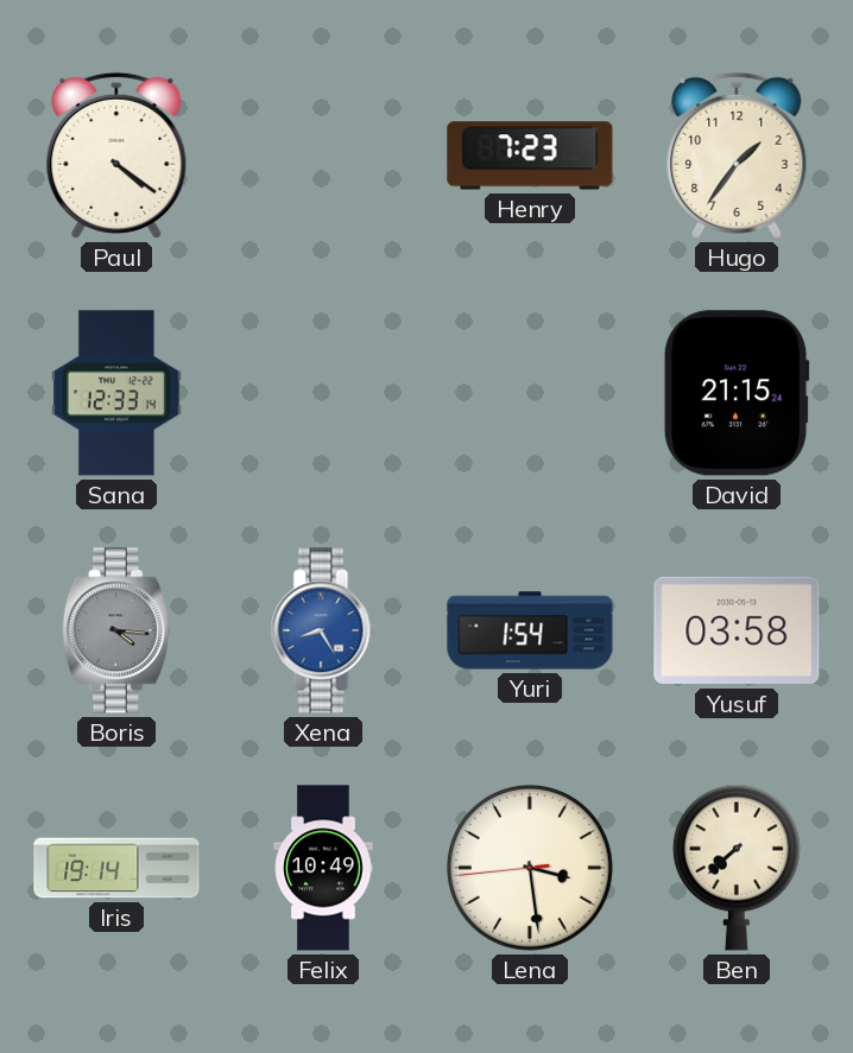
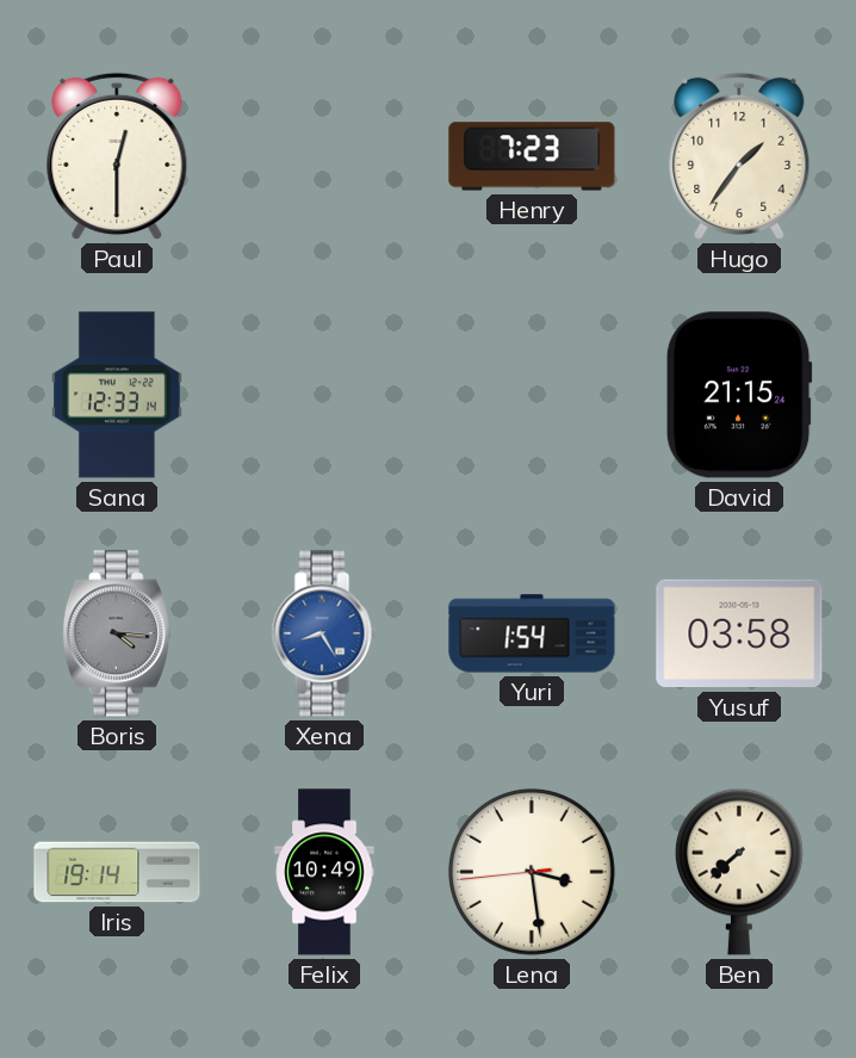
Paul: 4:21 -> 12:30 (117, 156)
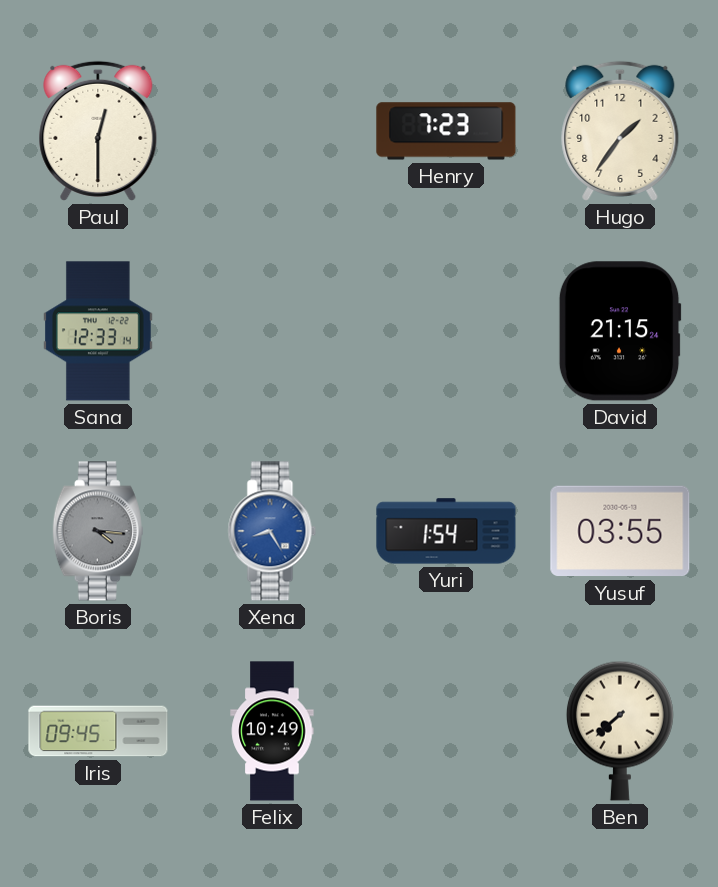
Yusuf: 03:58 -> 03:55 (620, 531)
Iris: 19:14 -> 09:45 (98, 731)
Lena: 3:28 -> none (532, 872)
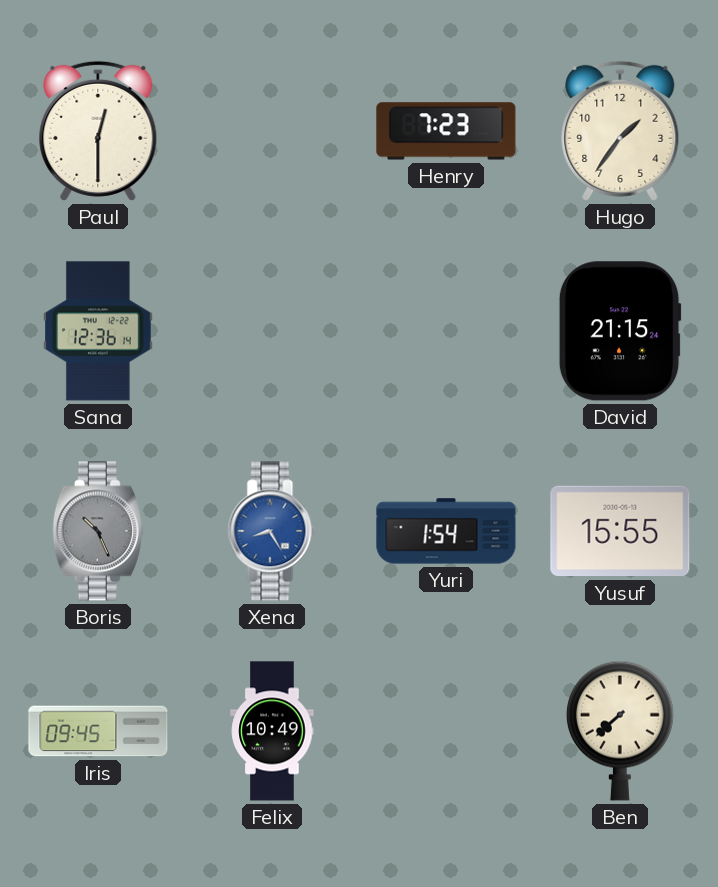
Sana: 12:33 -> 12:36 (99, 331)
Boris: 4:16 -> 10:26 (98, 531)
Yusuf: 03:55 -> 15:55 (620, 531)
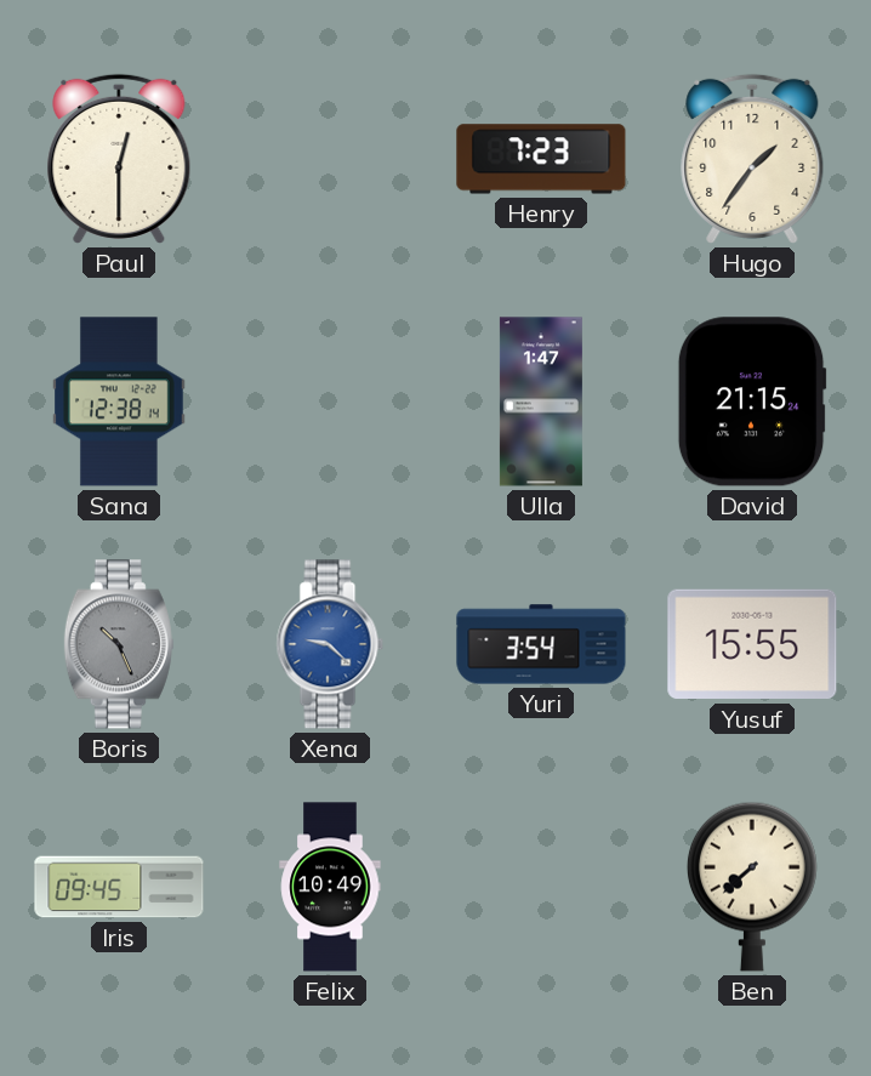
Sana: 12:36 -> 12:38 (120, 402)
Ulla: none -> 1:47 (541, 402)
Xena: 8:25 -> 9:22 (330, 644)
Yuri: 1:54 -> 3:54 (541, 644)
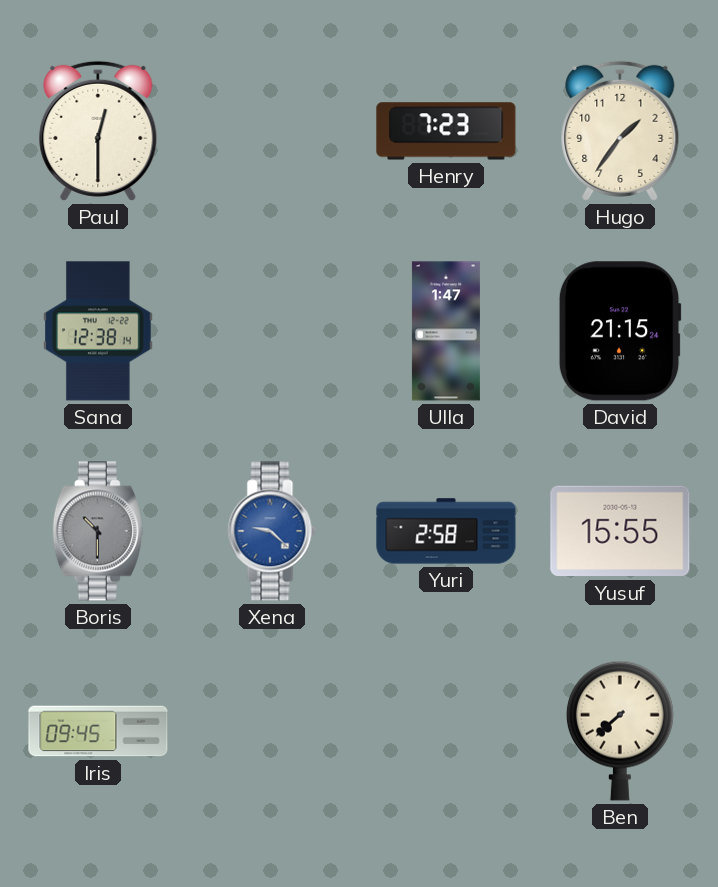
Boris: 10:26 -> 10:30 (98, 531)
Yuri: 3:54 -> 2:58 (446, 531)
Felix: 10:49 -> none (330, 887)
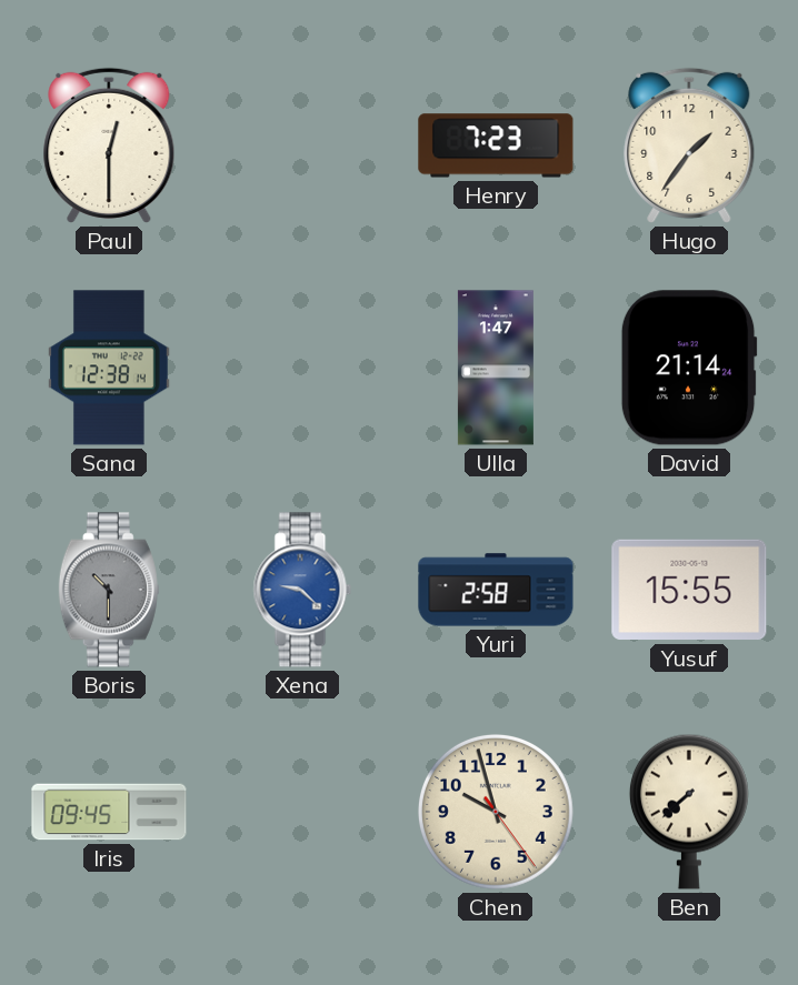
David: 21:15 -> 21:14 (689, 368)
Chen: none -> 9:57 (496, 812)
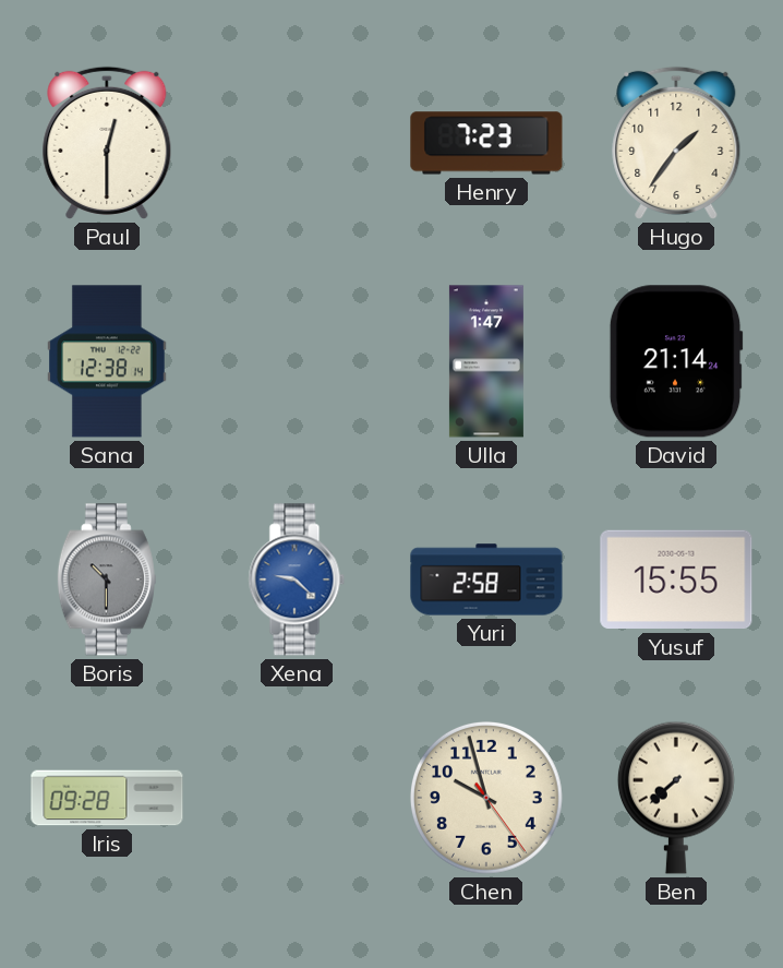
Iris: 09:45 -> 09:28 (107, 798)
